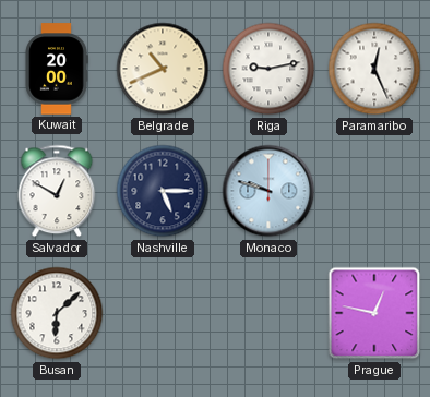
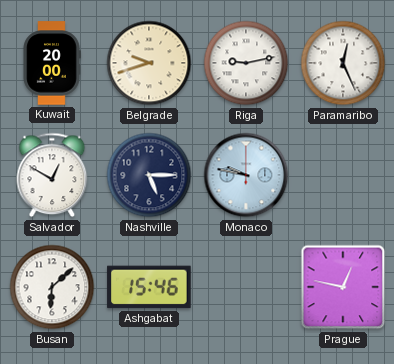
Belgrade: 10:41 -> 9:42 (149, 63)
Monaco: 9:48 -> 9:47 (246, 175)
Ashgabat: none -> 15:46 (149, 287)
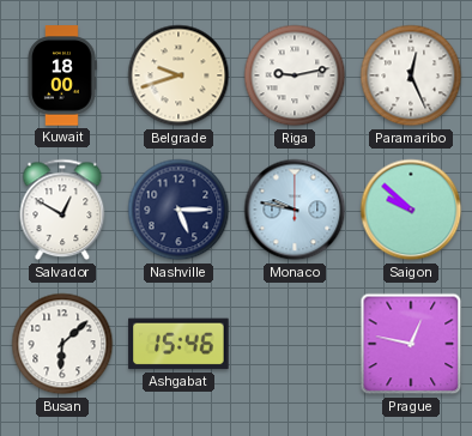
Kuwait: 20:00 -> 18:00 (62, 75)
Saigon: none -> 9:52 (411, 210)
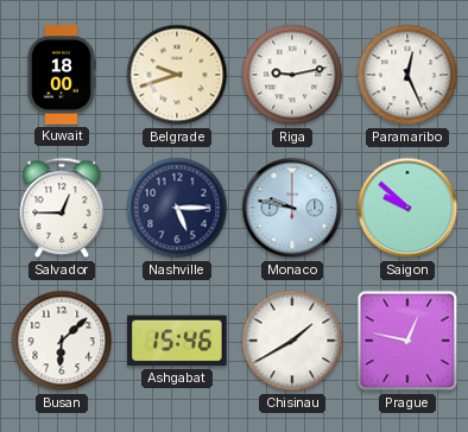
Salvador: 12:50 -> 12:45 (62, 208)
Chisinau: none -> 1:40 (292, 341)
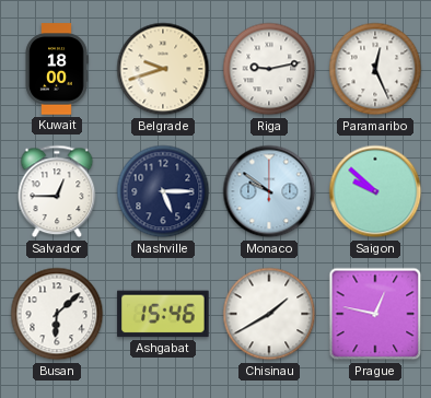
Monaco: 9:47 -> 9:51 (269, 191)
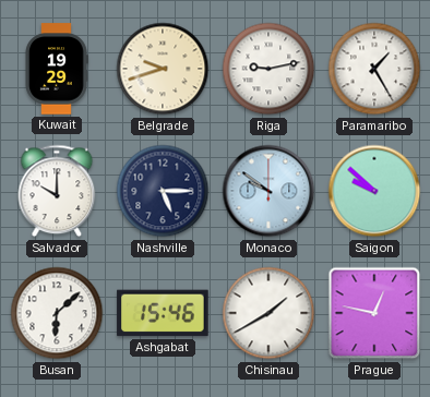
Kuwait: 18:00 -> 19:29 (57, 69)
Paramaribo: 12:26 -> 1:25 (374, 69)
Salvador: 12:45 -> 10:00 (57, 191)
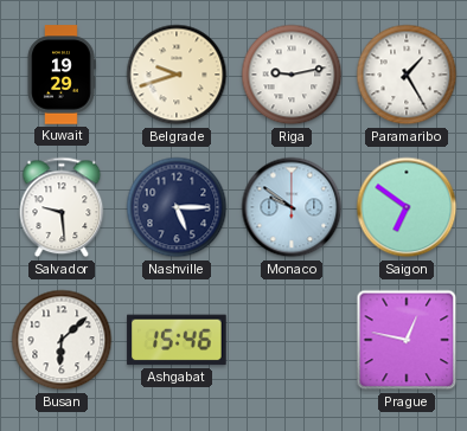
Salvador: 10:00 -> 9:29 (62, 207)
Saigon: 9:52 -> 6:51 (407, 207)
Chisinau: 1:40 -> none (268, 313)
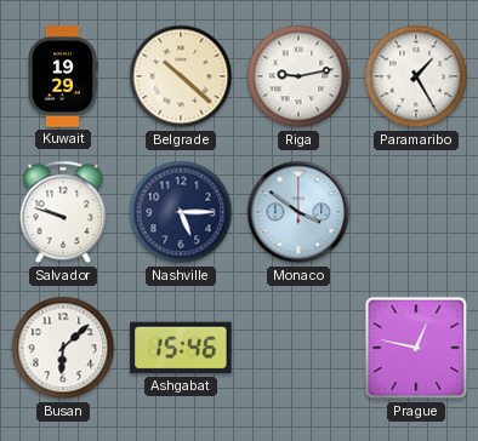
Belgrade: 9:42 -> 10:22 (181, 76)
Salvador: 9:29 -> 9:48 (63, 212)
Monaco: 9:51 -> 3:51 (298, 212)
Saigon: 6:51 -> none (407, 207)
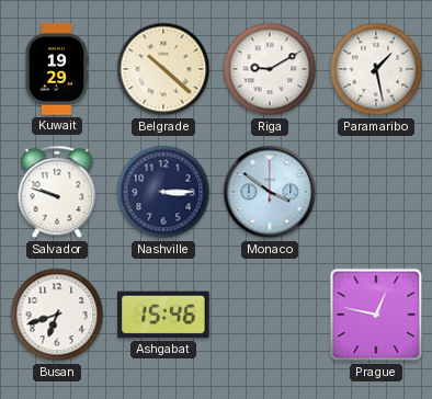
Riga: 9:13 -> 9:10 (270, 69)
Paramaribo: 1:25 -> 1:28 (376, 69)
Nashville: 5:15 -> 3:15 (163, 192)
Busan: 6:08 -> 6:42 (57, 315)
